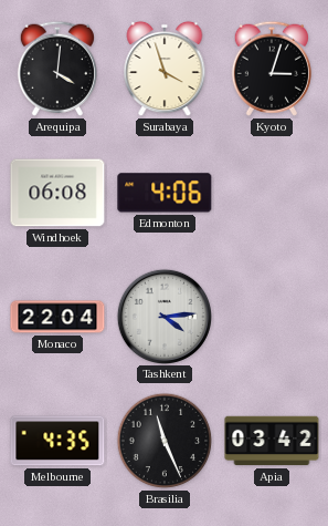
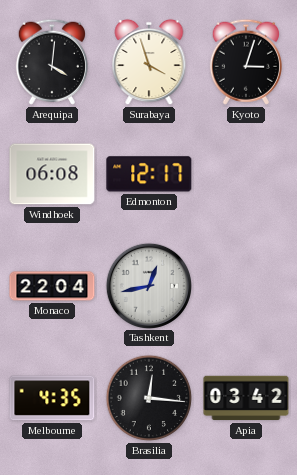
Edmonton: 4:06 -> 12:17 (149, 174)
Tashkent: 4:14 -> 12:43 (148, 285)
Brasilia: 11:26 -> 12:16 (149, 398)
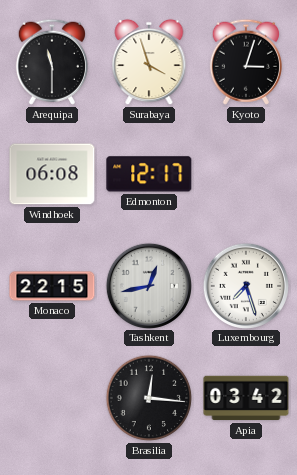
Arequipa: 4:01 -> 11:30 (52, 62)
Monaco: 22:04 -> 22:15 (52, 286)
Luxembourg: none -> 7:27 (245, 285)
Melbourne: 4:35 -> none (52, 398)
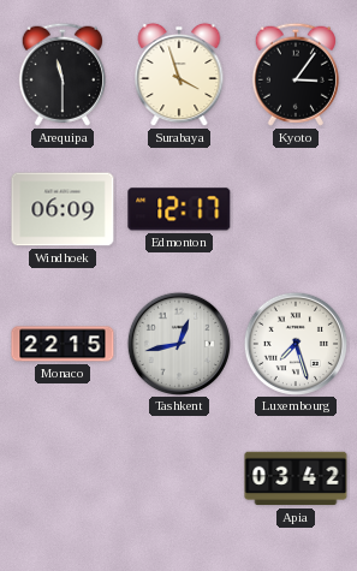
Kyoto: 3:03 -> 3:06 (296, 75)
Windhoek: 06:08 -> 06:09 (63, 209)
Brasilia: 12:16 -> none (149, 398)
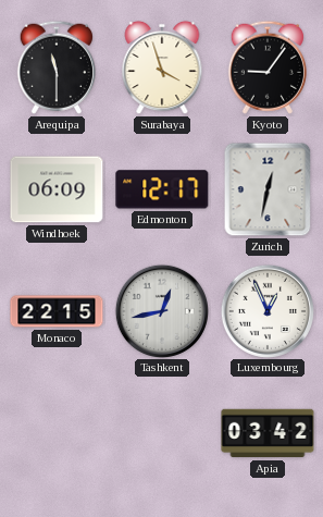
Kyoto: 3:06 -> 9:06 (268, 67)
Zurich: none -> 12:32 (268, 189)
Luxembourg: 7:27 -> 12:56 (266, 310)
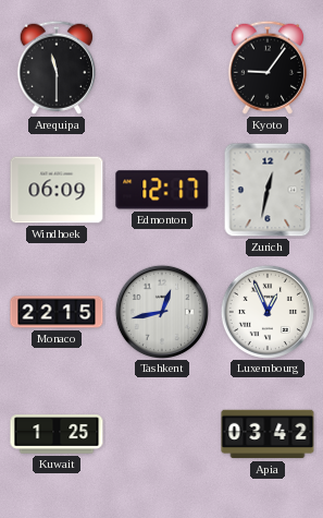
Surabaya: 3:57 -> none (162, 67)
Kuwait: none -> 1:25 (57, 434)
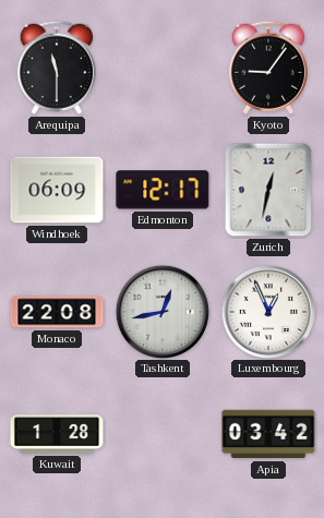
Monaco: 22:15 -> 22:08 (57, 312)
Kuwait: 1:25 -> 1:28 (57, 434)
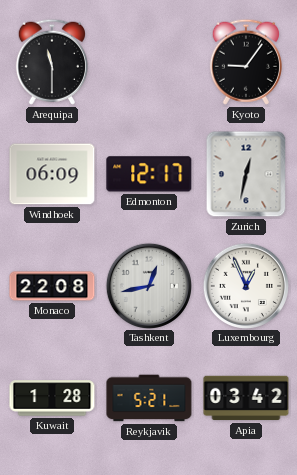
Reykjavik: none -> 5:21 (149, 398)
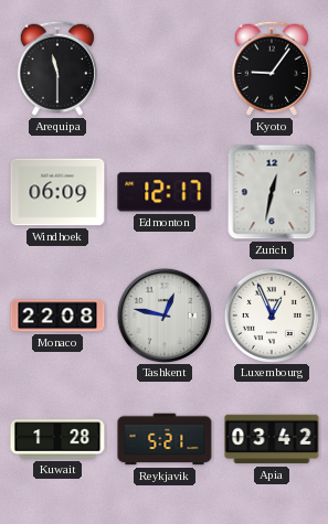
Tashkent: 12:43 -> 12:47 (163, 314)
